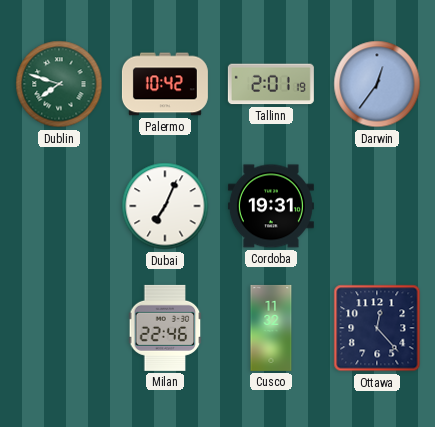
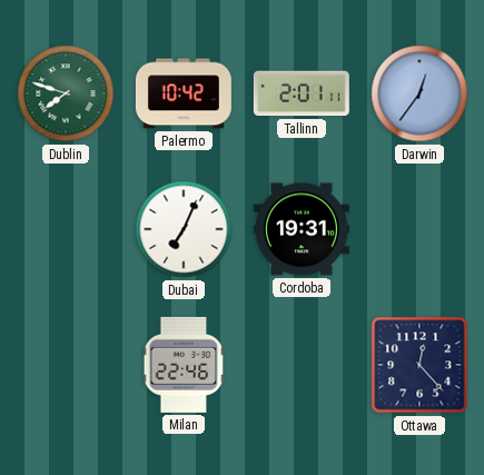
Tallinn: 2:01:19 -> 2:01:11 (302, 93)
Cusco: 11:32 -> none (271, 328)
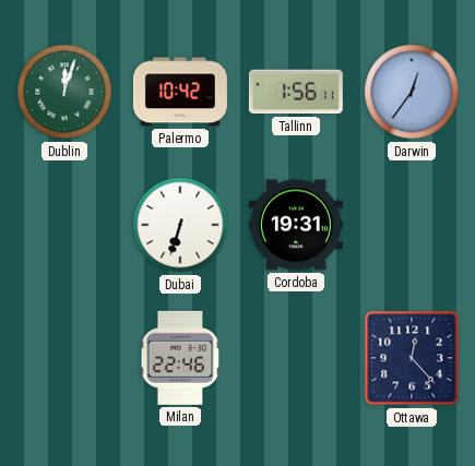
Dublin: 7:48 -> 12:03 (64, 92)
Tallinn: 2:01 -> 1:56 (296, 92)
Dubai: 7:04 -> 6:33 (180, 225)
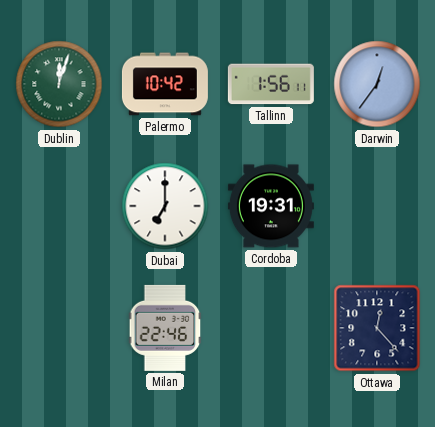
Dubai: 6:33 -> 7:00 (165, 206)
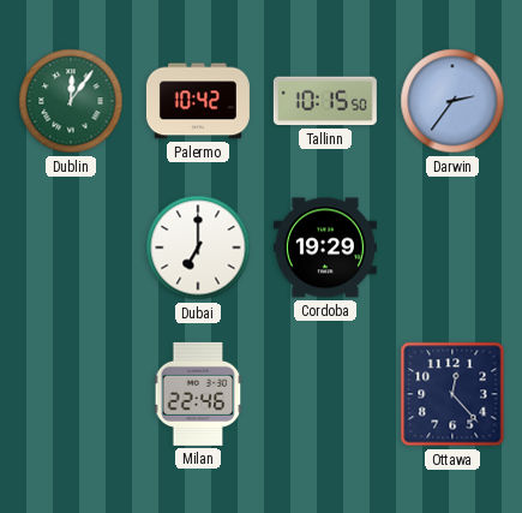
Dublin: 12:03 -> 12:06 (71, 101)
Tallinn: 1:56 -> 10:15 (325, 101)
Darwin: 12:36 -> 2:36 (452, 101)
Cordoba: 19:31 -> 19:29 (325, 247)
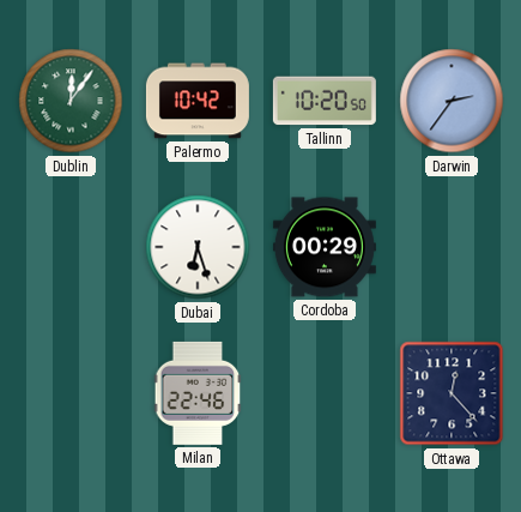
Tallinn: 10:15 -> 10:20 (325, 101)
Dubai: 7:00 -> 6:27 (198, 247)
Cordoba: 19:29 -> 00:29 (325, 247)
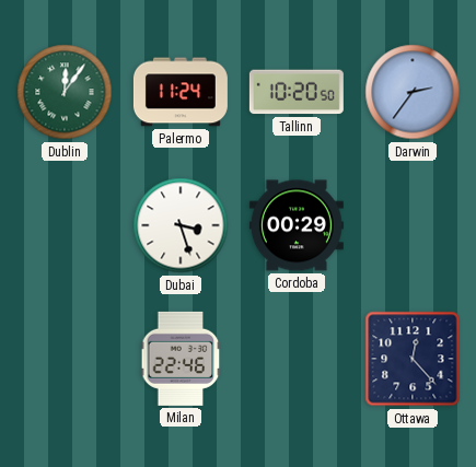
Palermo: 10:42 -> 11:24 (181, 92)
Dubai: 6:27 -> 3:27 (181, 225)
